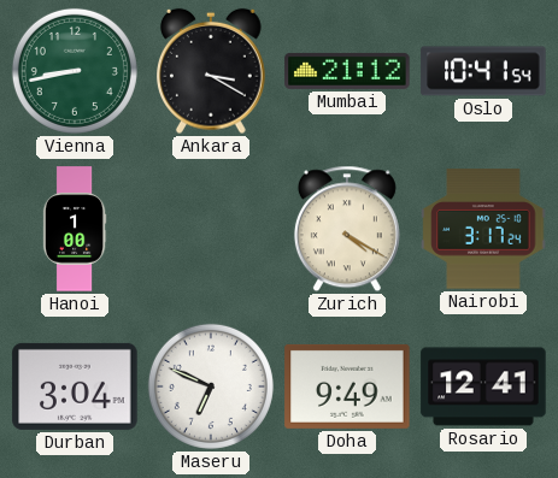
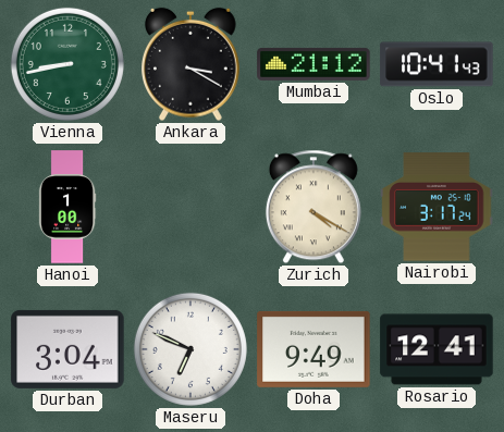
Oslo: 10:41:54 -> 10:41:43 (437, 64)
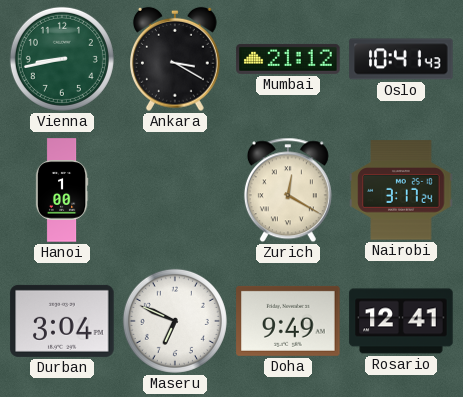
Zurich: 4:20 -> 12:20 (288, 190)
